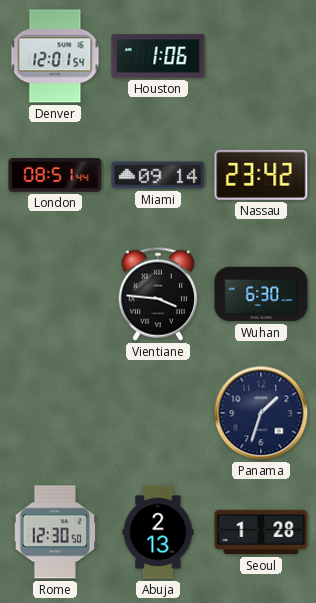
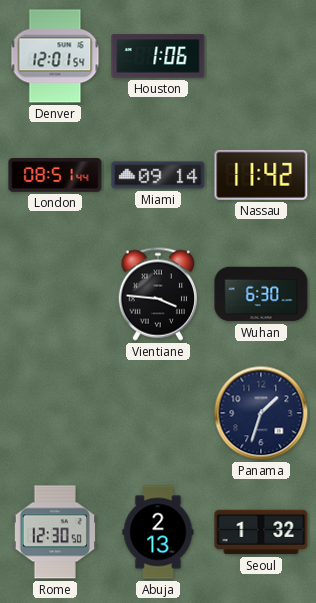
Nassau: 23:42 -> 11:42 (261, 175)
Seoul: 1:28 -> 1:32 (261, 532)
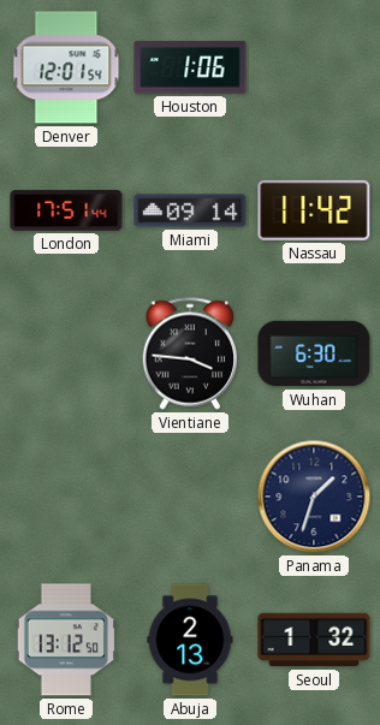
London: 08:51 -> 17:51 (66, 210)
Rome: 12:30 -> 13:12 (65, 640)
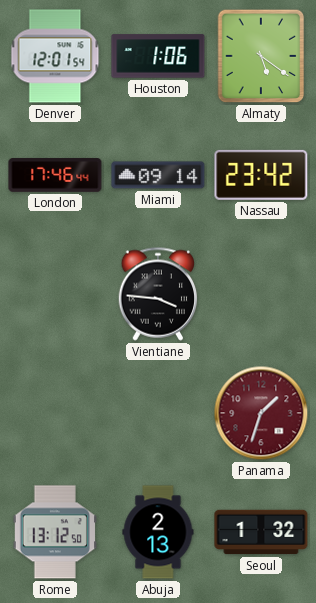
Almaty: none -> 5:21 (261, 56)
London: 17:51 -> 17:46 (55, 175)
Nassau: 11:42 -> 23:42 (261, 175)
Wuhan: 6:30 -> none (314, 353)
Panama dial: navy -> burgundy (261, 413)
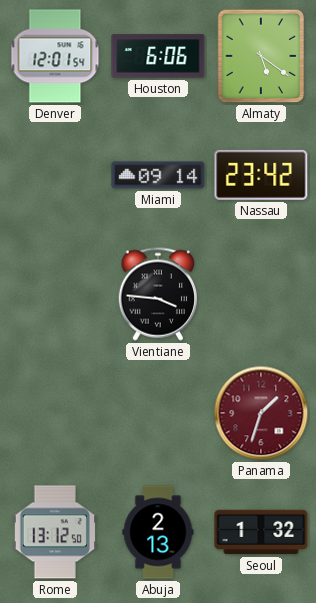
Houston: 1:06 -> 6:06 (158, 56)
London: 17:46 -> none (55, 175)
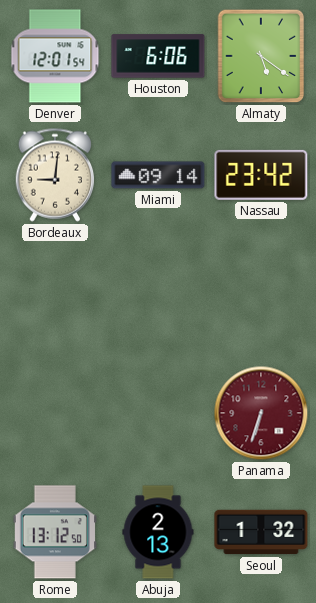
Bordeaux: none -> 9:01 (55, 175)
Vientiane: 3:46 -> none (158, 294)
Panama: 1:33 -> 6:33 (261, 413)
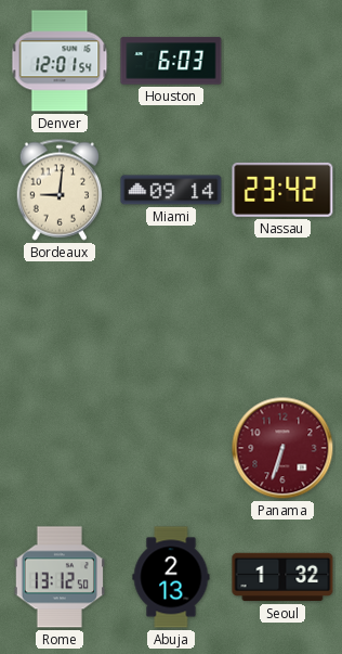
Houston: 6:06 -> 6:03 (171, 61)
Almaty: 5:21 -> none (261, 56)
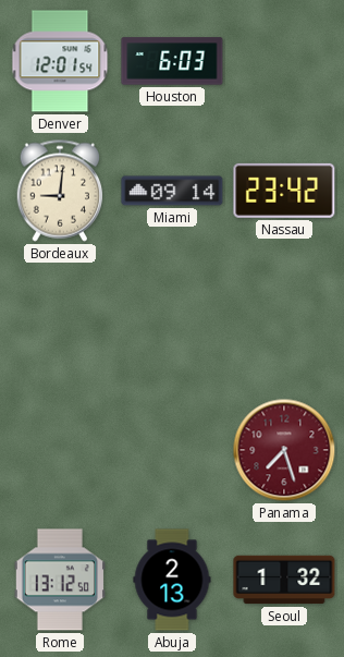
Panama: 6:33 -> 7:27 (284, 450)
